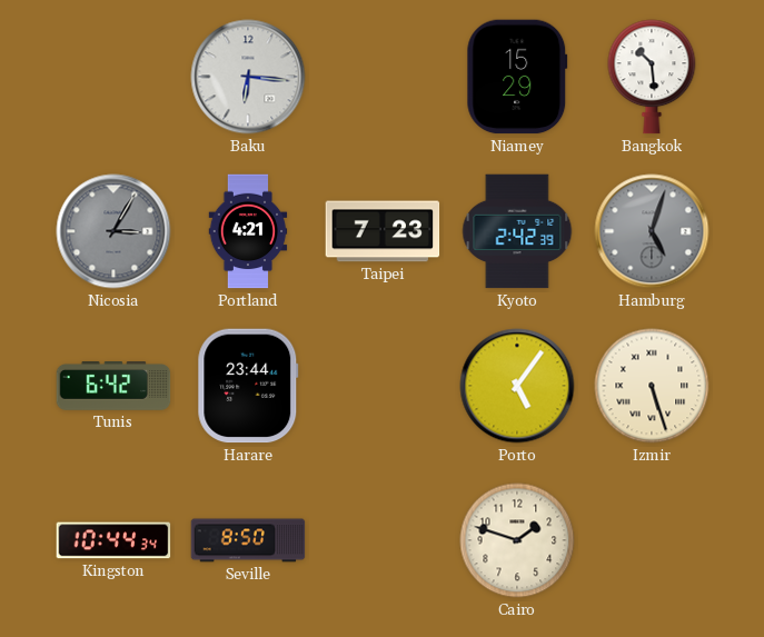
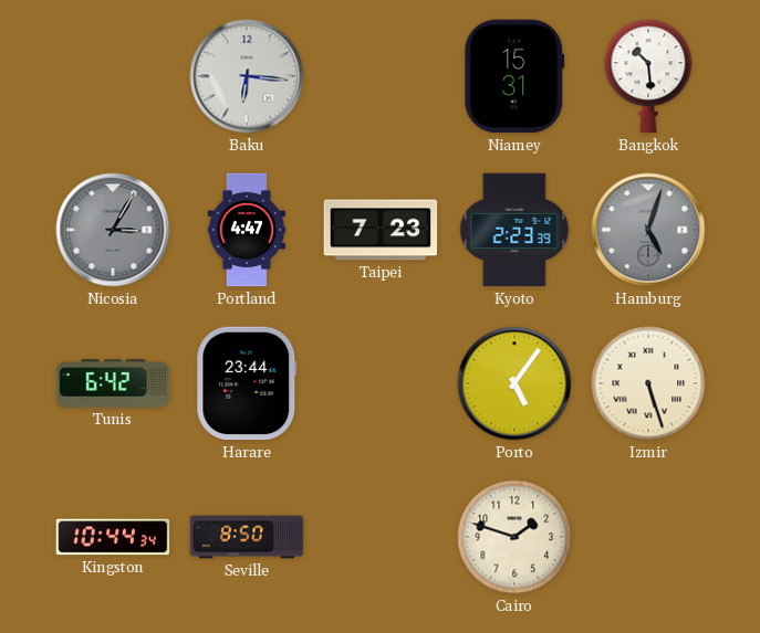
Niamey: 15:29 -> 15:31 (514, 76)
Portland: 4:21 -> 4:47 (247, 230)
Kyoto: 2:42 -> 2:23 (514, 230)
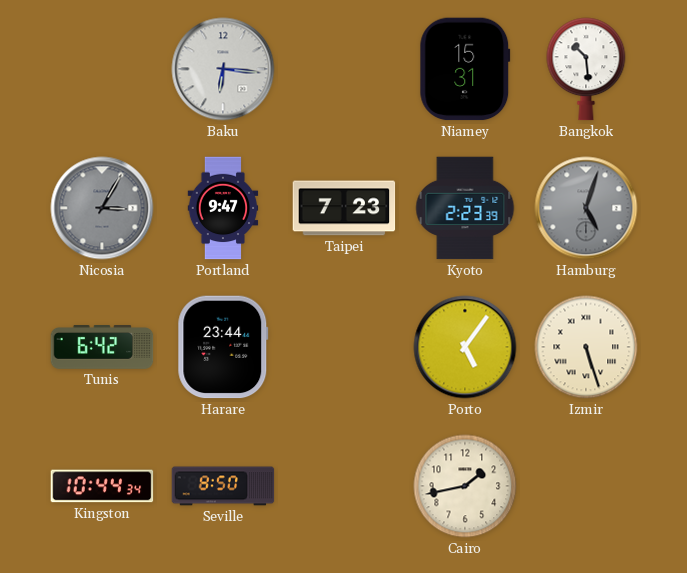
Portland: 4:47 -> 9:47 (223, 208)
Cairo: 1:48 -> 1:43 (465, 486)
